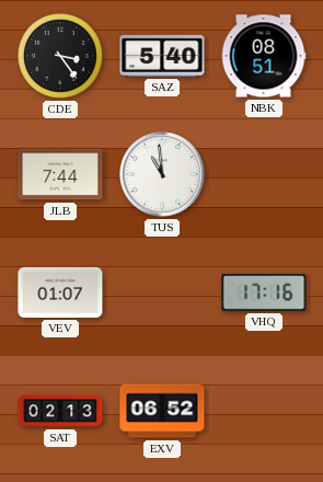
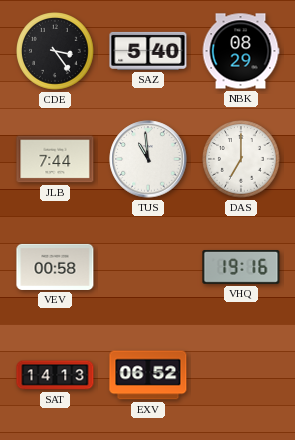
NBK: 08:51 -> 08:29 (241, 51)
DAS: none -> 7:00 (242, 160)
VEV: 01:07 -> 00:58 (55, 267)
VHQ: 17:16 -> 19:16 (241, 267)
SAT: 02:13 -> 14:13 (55, 375)
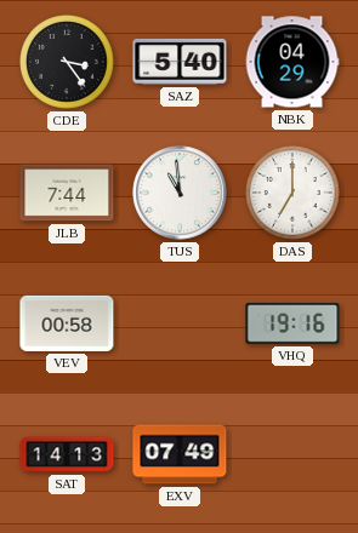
NBK: 08:29 -> 04:29 (292, 62)
EXV: 06:52 -> 07:49 (180, 454)
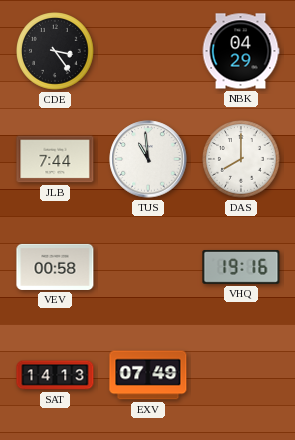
SAZ: 5:40 -> none (180, 62)
DAS: 7:00 -> 8:00 (242, 160)
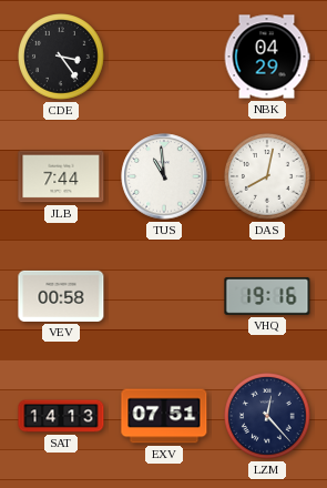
DAS: 8:00 -> 8:02 (268, 177)
EXV: 07:49 -> 07:51 (164, 416)
LZM: none -> 12:23 (268, 417)
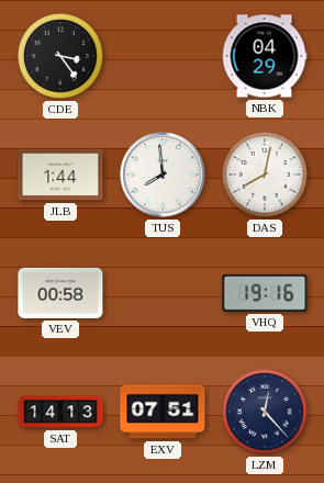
JLB: 7:44 -> 1:44 (60, 175)
TUS: 10:59 -> 7:59 (163, 175)
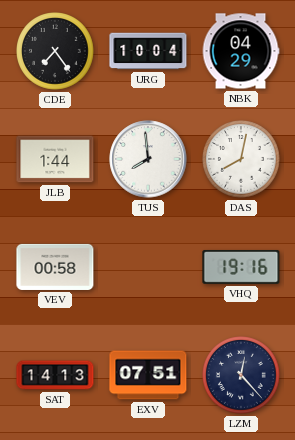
CDE: 3:24 -> 7:24 (56, 52)
URG: none -> 10:04 (148, 51)
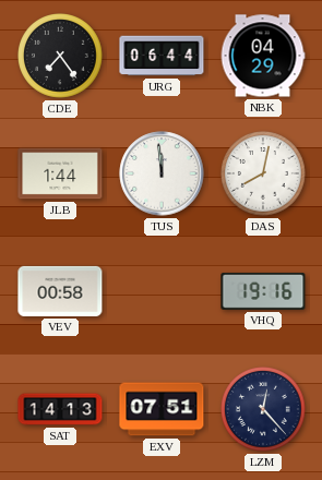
URG: 10:04 -> 06:44 (162, 56)
TUS: 7:59 -> 11:59 (162, 173)
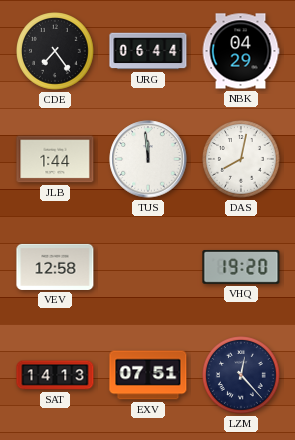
VEV: 00:58 -> 12:58 (55, 267)
VHQ: 19:16 -> 19:20 (241, 267)
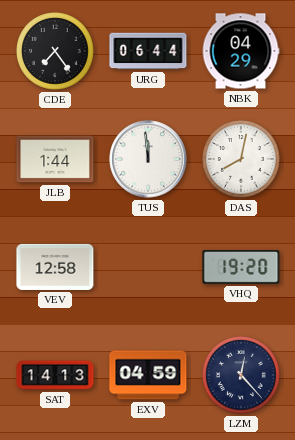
EXV: 07:51 -> 04:59 (148, 375)
